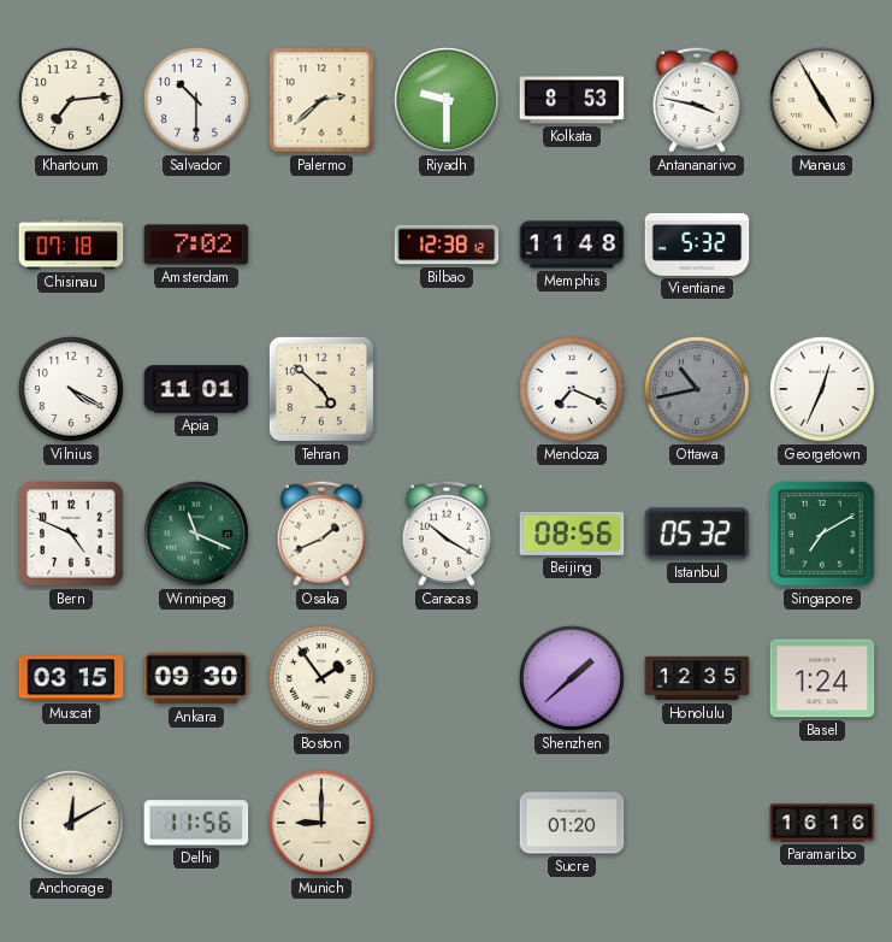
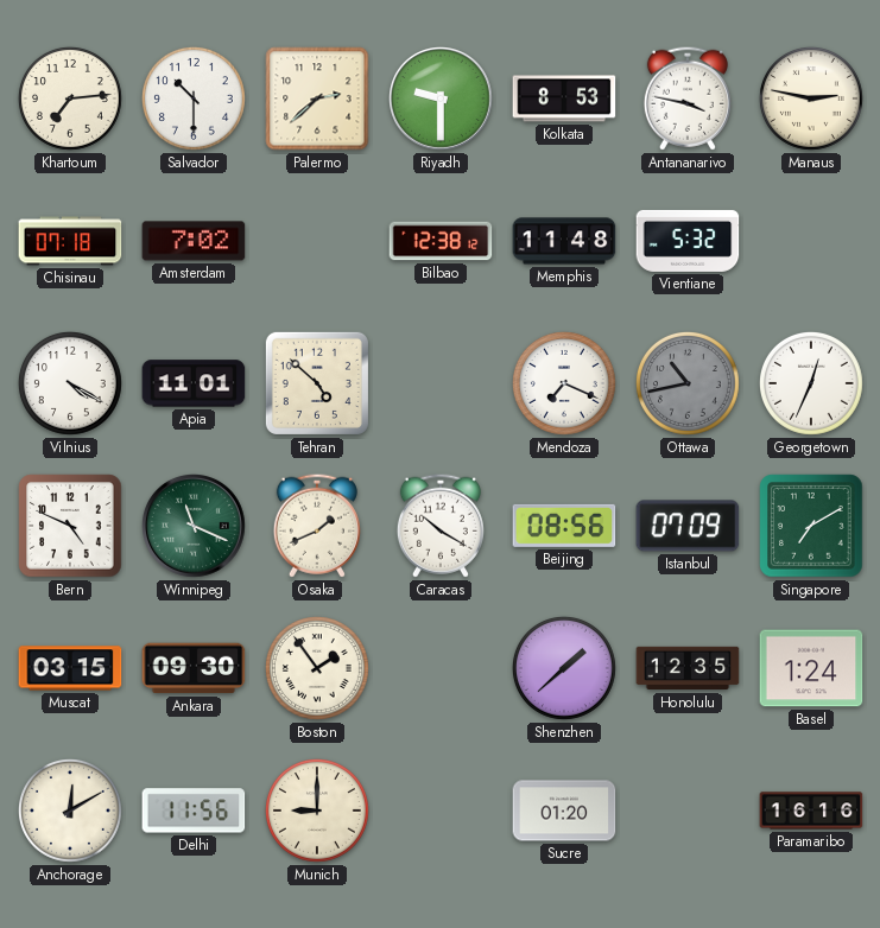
Manaus: 4:55 -> 2:47 (811, 98)
Istanbul: 05:32 -> 07:09 (688, 526)
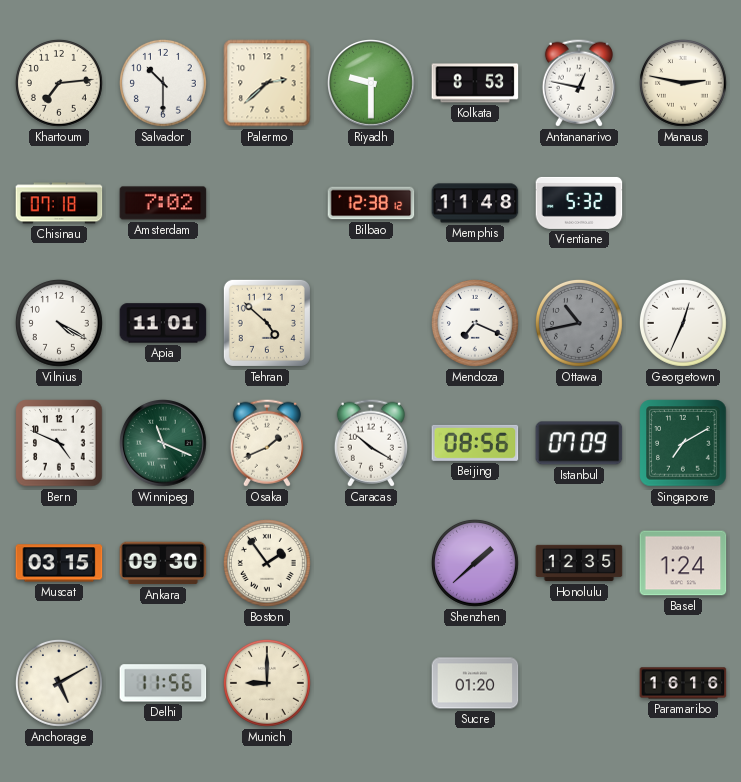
Antananarivo: 3:47 -> 12:47 (579, 83)
Anchorage: 12:10 -> 5:10 (59, 683)
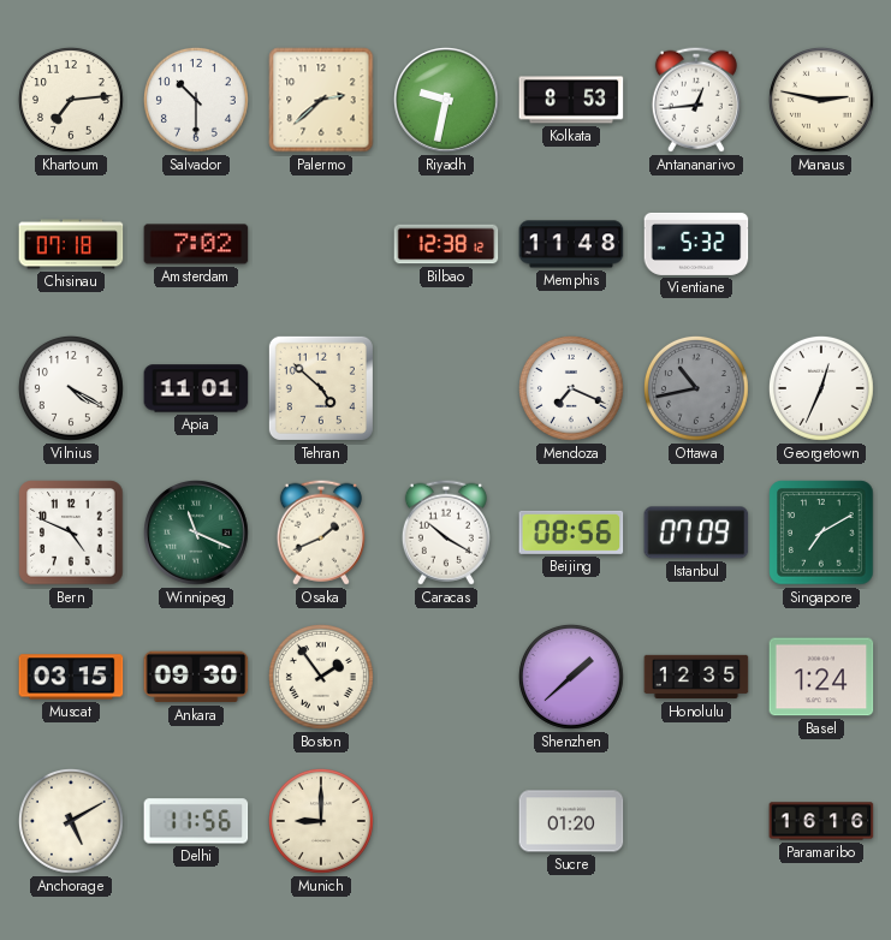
Riyadh: 9:30 -> 9:32 (447, 101)
Antananarivo: 12:47 -> 12:44 (696, 100)
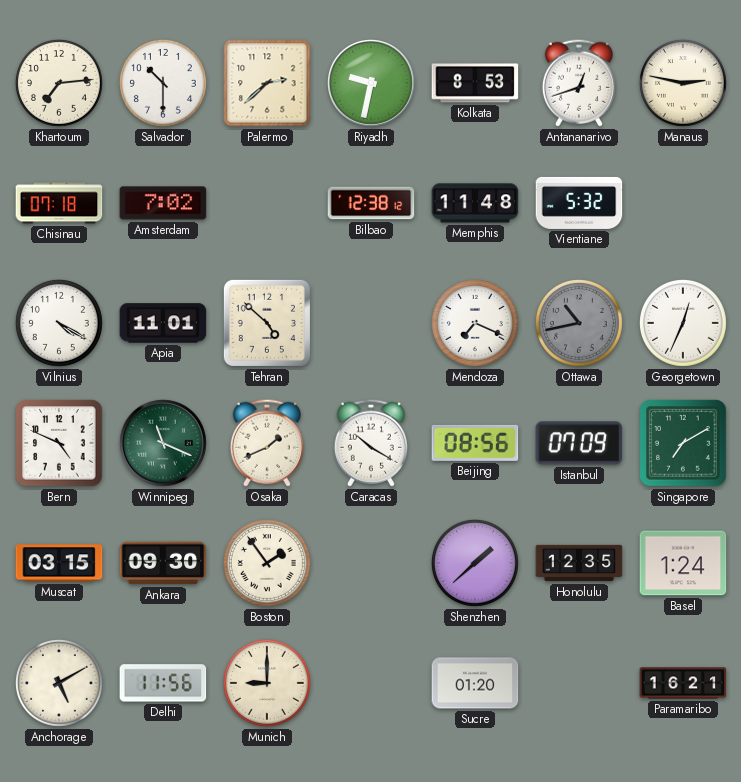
Antananarivo: 12:44 -> 12:42 (579, 83)
Paramaribo: 16:16 -> 16:21 (683, 683)
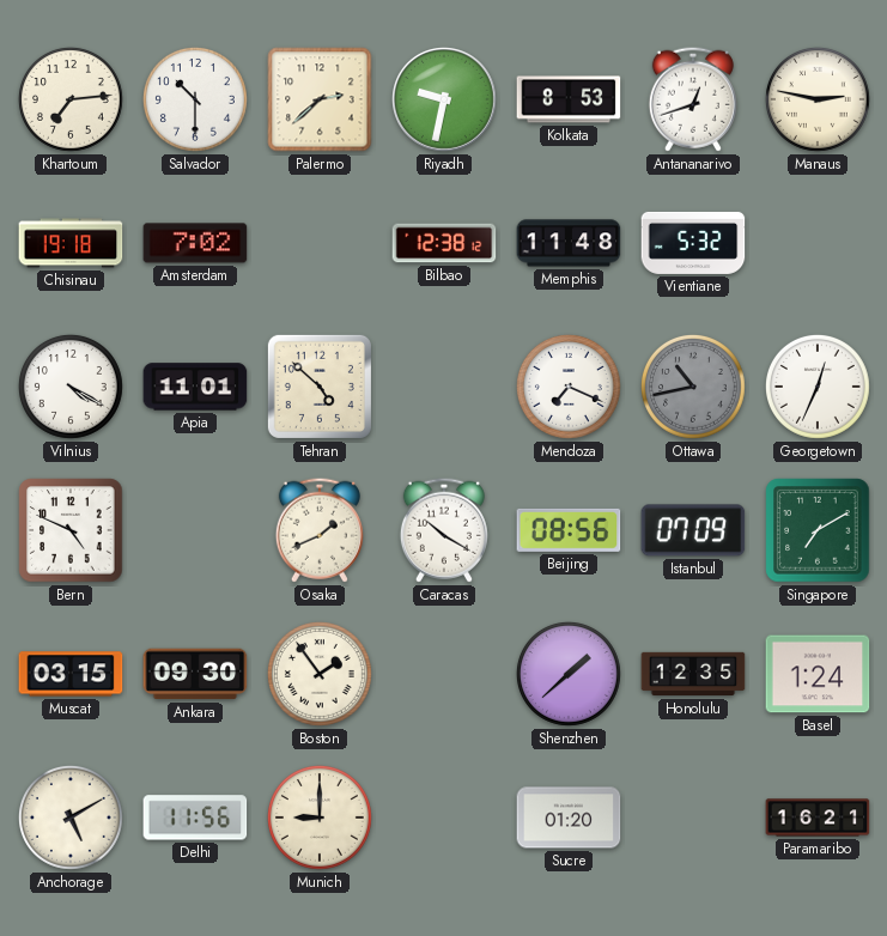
Chisinau: 07:18 -> 19:18 (71, 243)
Winnipeg: 11:19 -> none (164, 444)
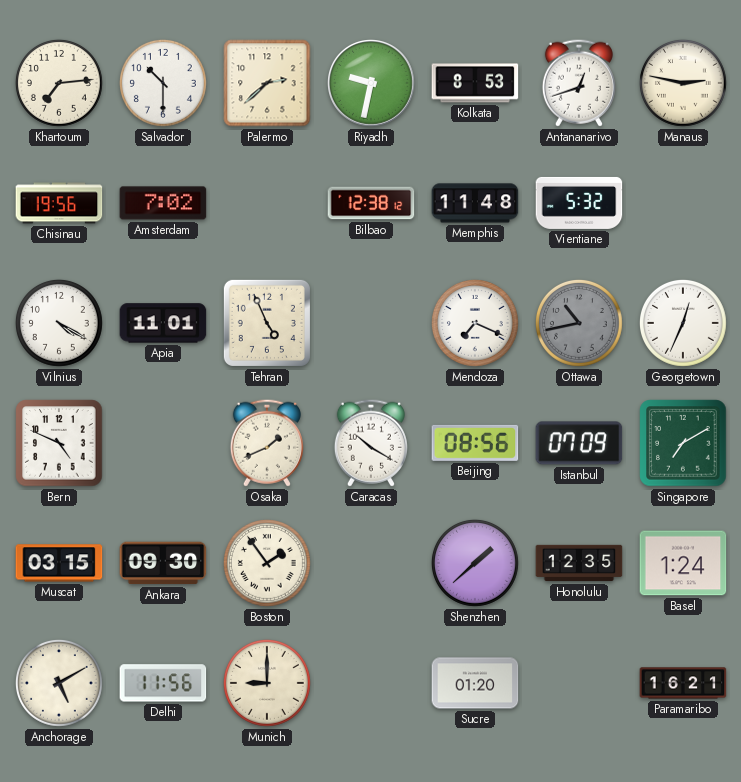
Chisinau: 19:18 -> 19:56 (59, 203)
Tehran: 4:52 -> 4:56 (267, 323)
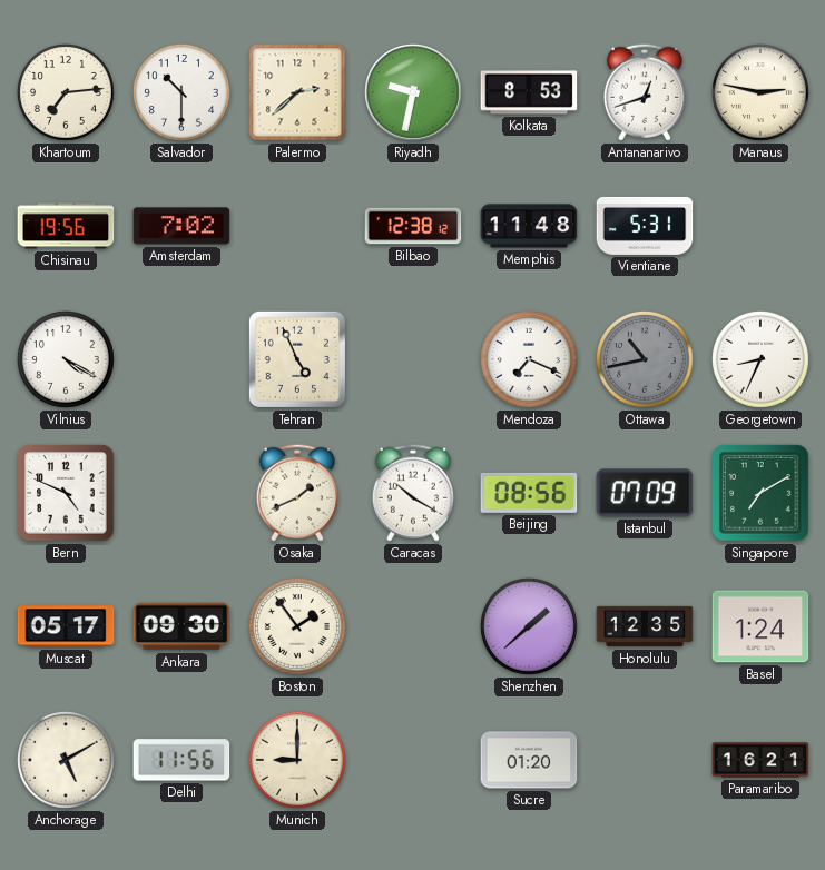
Vientiane: 5:32 -> 5:31 (645, 226)
Apia: 11:01 -> none (163, 323)
Georgetown: 12:34 -> 8:34 (760, 359)
Muscat: 03:15 -> 05:17 (66, 626)
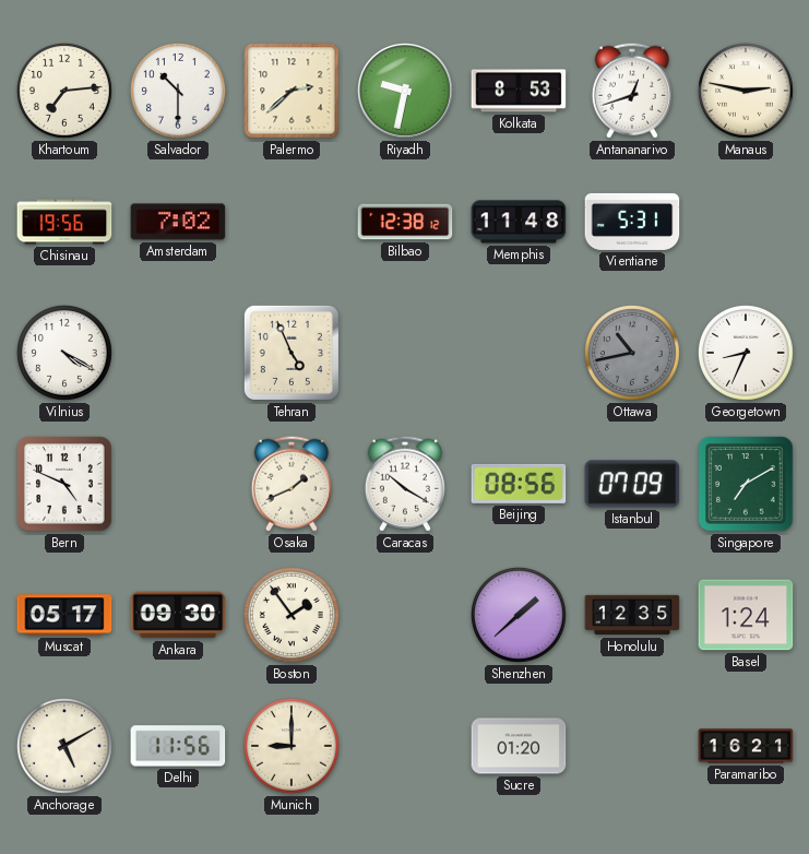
Mendoza: 7:19 -> none (529, 359)
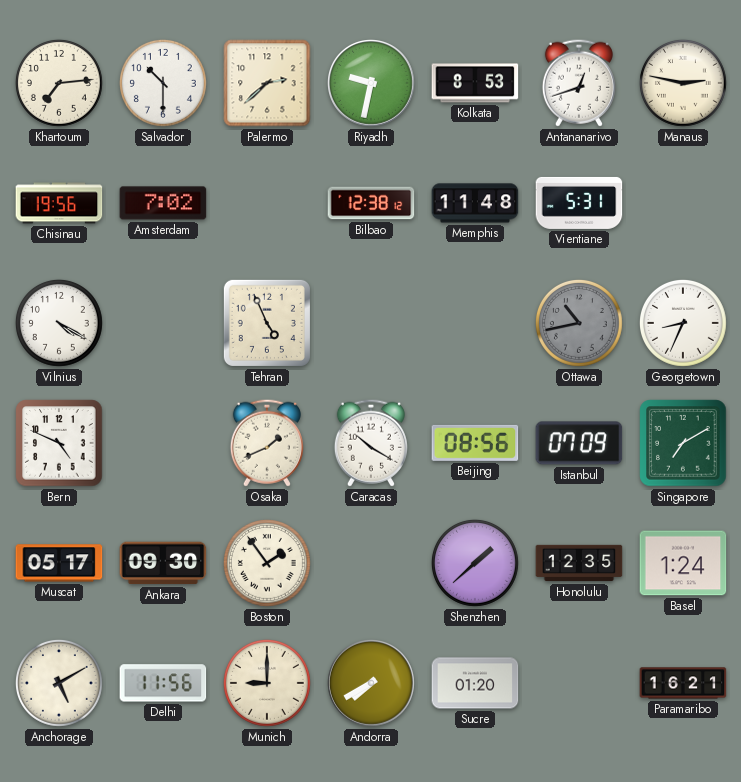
Andorra: none -> 7:40 (372, 684)
